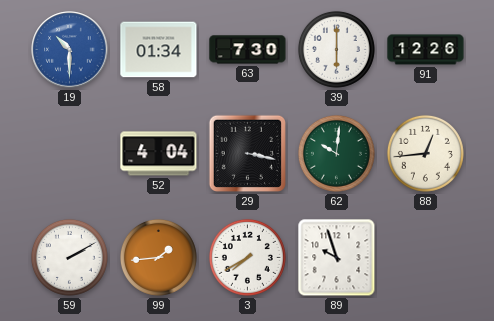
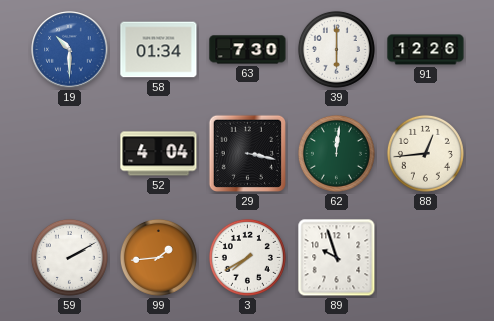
62: 10:01 -> 12:01 (336, 153)
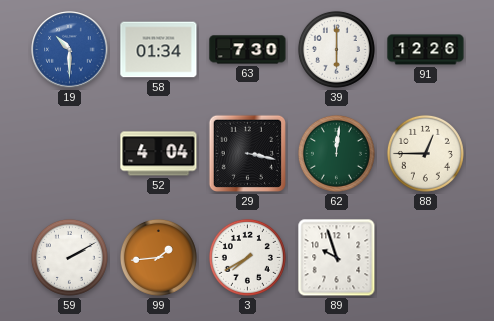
88: 12:44 -> 12:45 (425, 153)
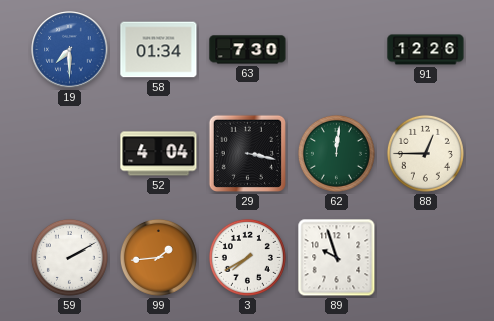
19: 10:30 -> 7:30 (70, 50)
39: 6:00 -> none (336, 49)
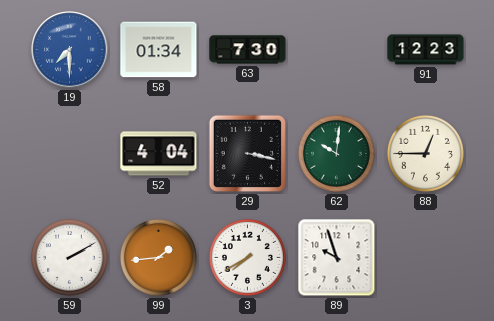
91: 12:26 -> 12:23 (426, 50)
62: 12:01 -> 10:01 (336, 153)
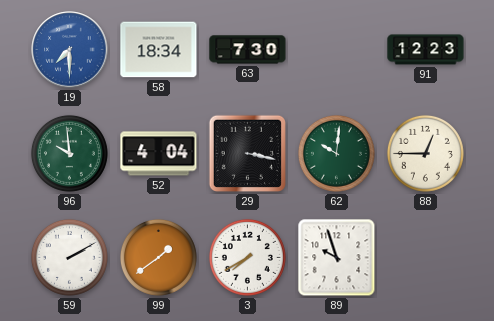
58: 01:34 -> 18:34 (159, 50)
96: none -> 9:59 (69, 153)
99: 1:44 -> 1:39 (158, 257)
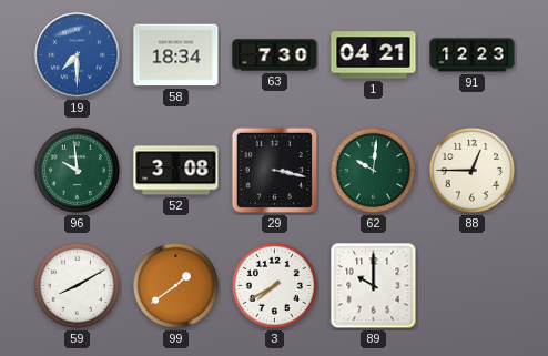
1: none -> 04:21 (374, 55)
52: 4:04 -> 3:08 (176, 171)
59: 2:10 -> 8:10 (77, 285)
89: 9:57 -> 10:00 (374, 286)
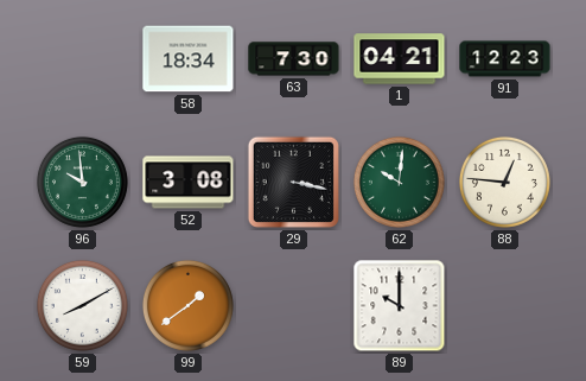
19: 7:30 -> none (78, 55)
88: 12:45 -> 12:46 (504, 182)
3: 7:40 -> none (274, 285)
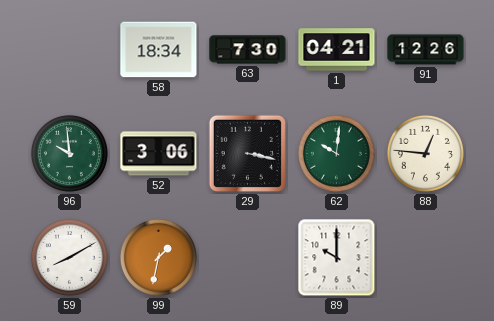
91: 12:23 -> 12:26 (426, 50)
52: 3:08 -> 3:06 (159, 154)
99: 1:39 -> 1:32 (158, 257)
